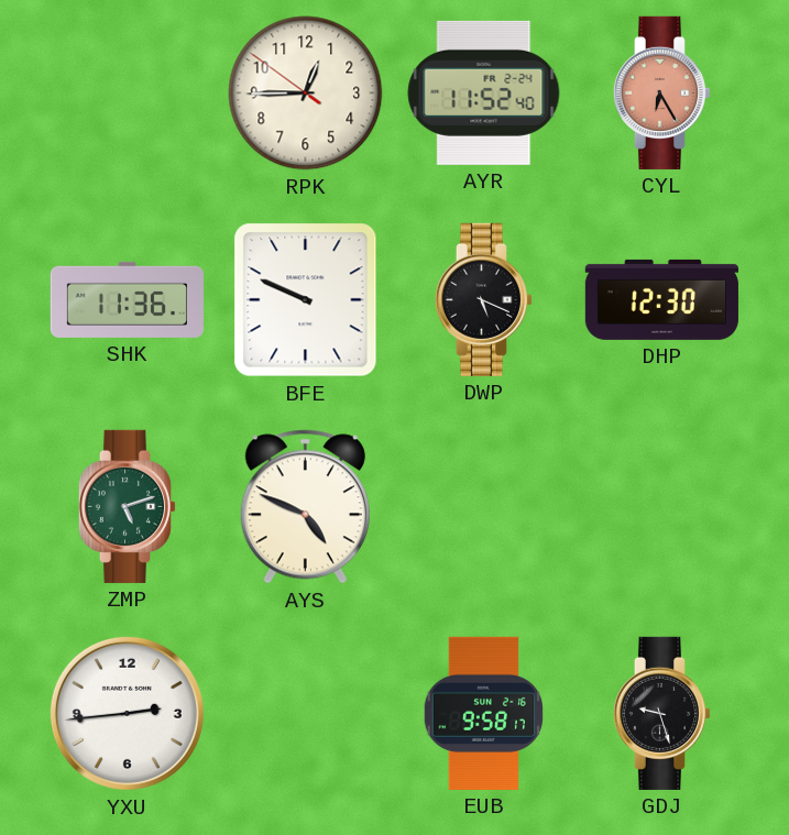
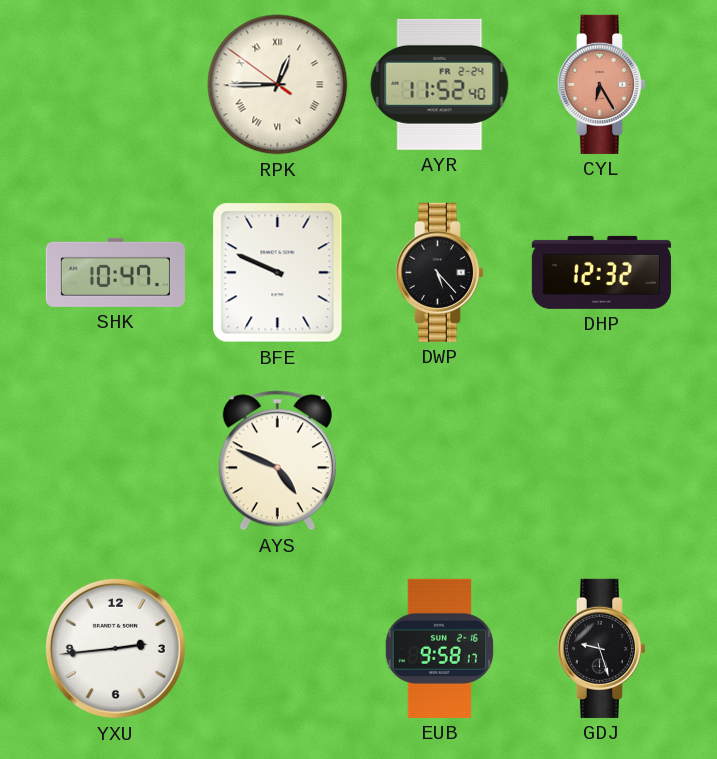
RPK numerals: Arabic -> Roman (278, 85)
SHK: 11:36 -> 10:47 (115, 272)
DWP: 5:19 -> 5:23 (439, 272)
DHP: 12:30 -> 12:32 (601, 272)
ZMP: 5:12 -> none (127, 506)
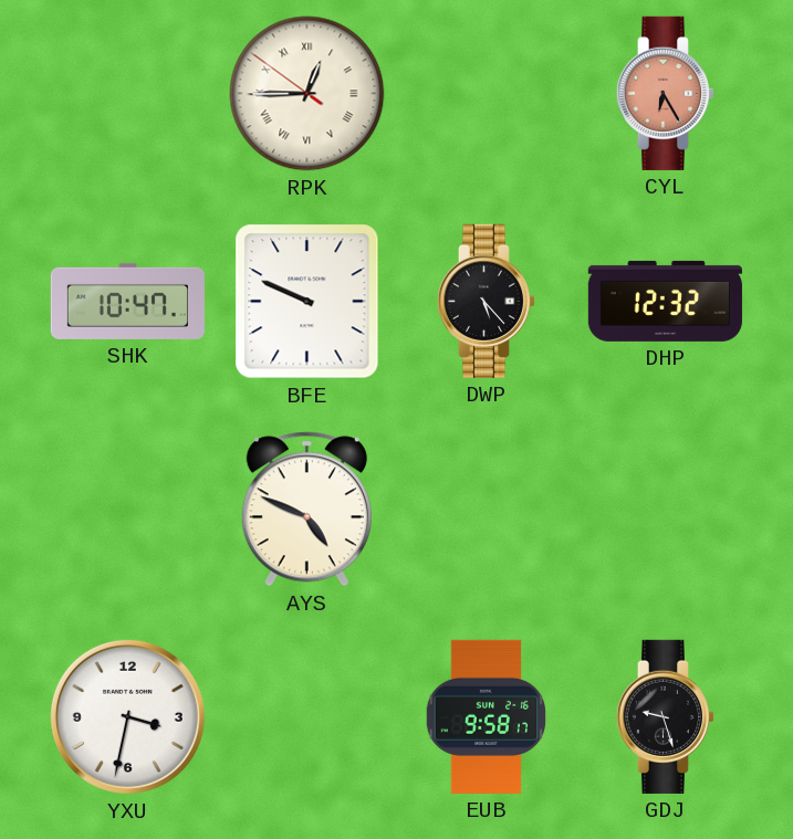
AYR: 11:52 -> none (440, 84)
YXU: 2:44 -> 3:32 (127, 716)
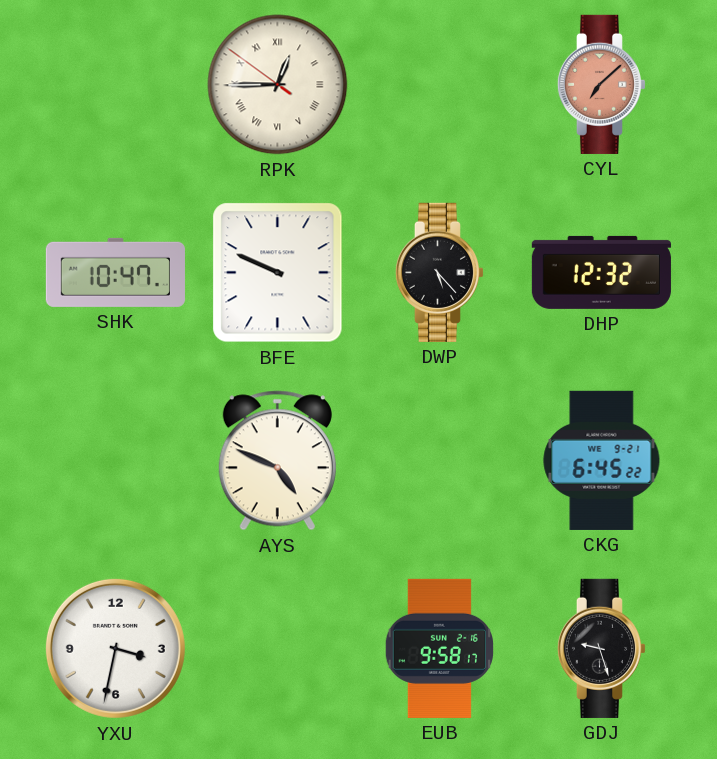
CYL: 6:25 -> 7:08 (601, 84)
CKG: none -> 6:45 (602, 460)
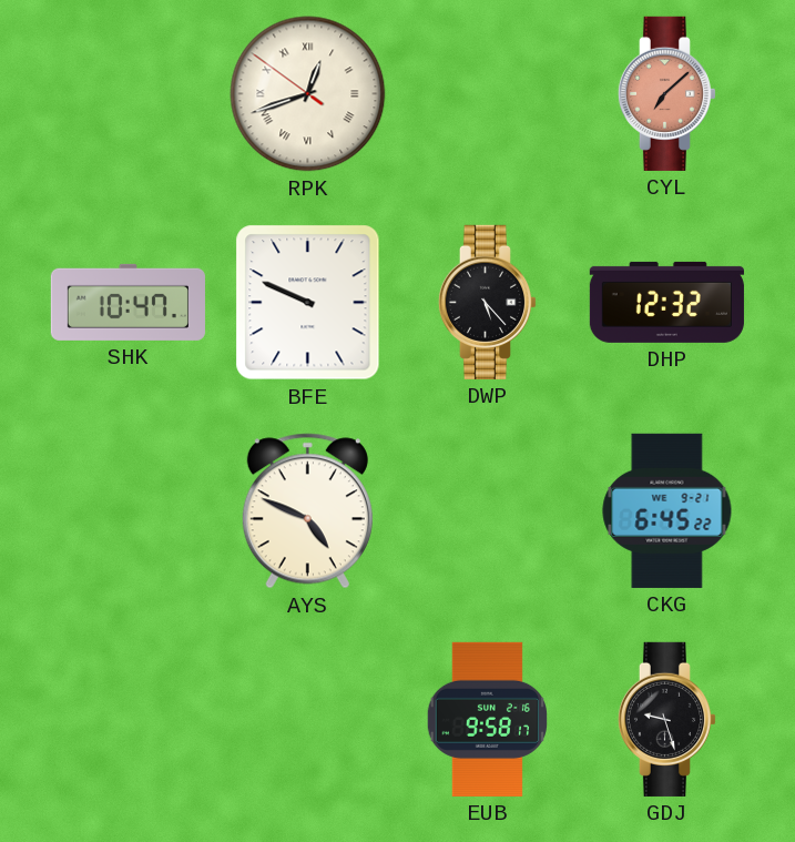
RPK: 12:44 -> 12:41 (308, 94)
YXU: 3:32 -> none (115, 648)
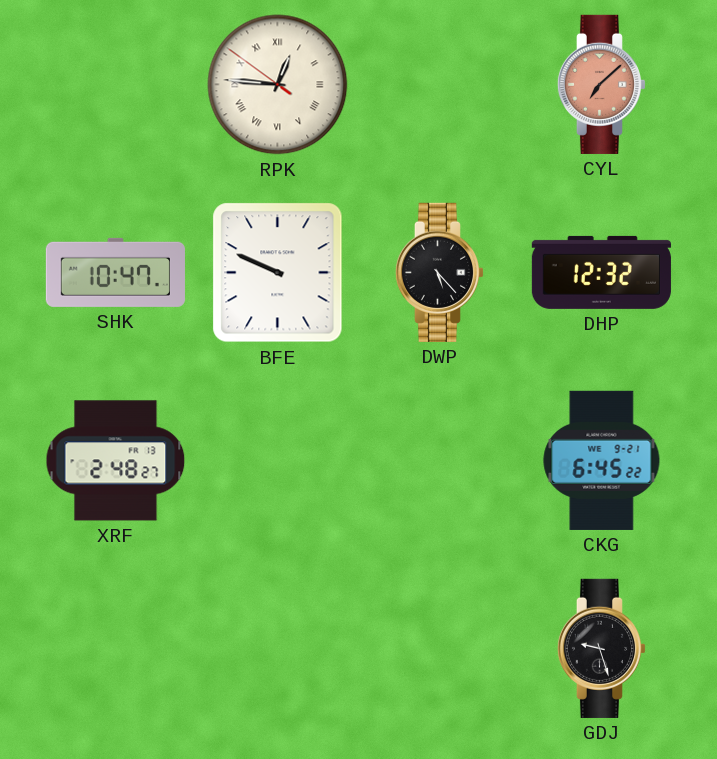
RPK: 12:41 -> 12:45 (278, 85)
XRF: none -> 2:48 (116, 461)
AYS: 4:49 -> none (307, 511)
EUB: 9:58 -> none (487, 719)
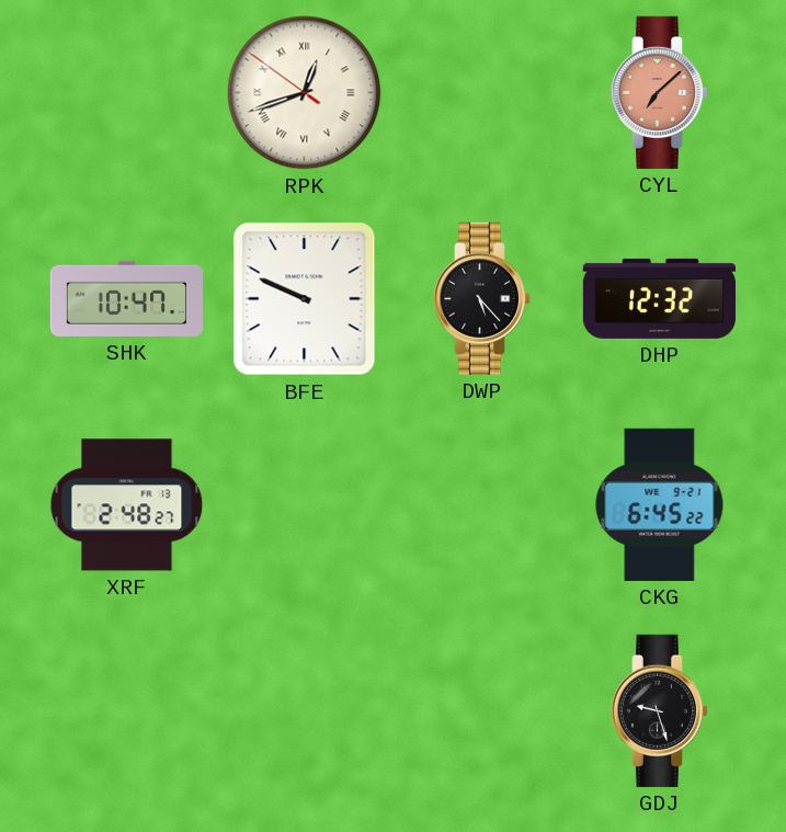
RPK: 12:45 -> 12:41 (305, 93)
